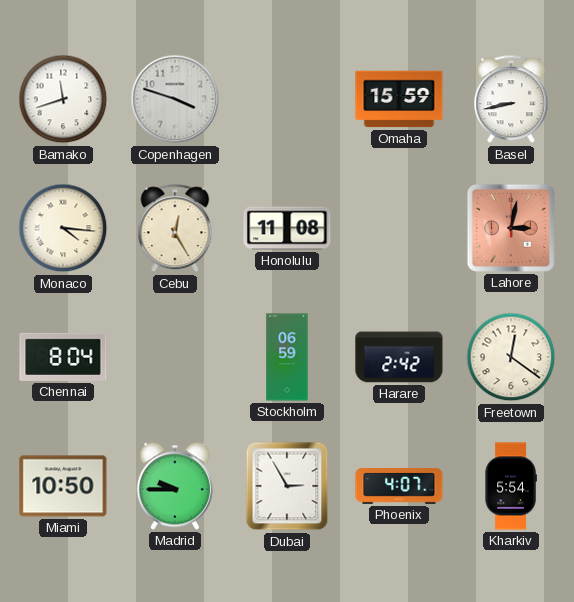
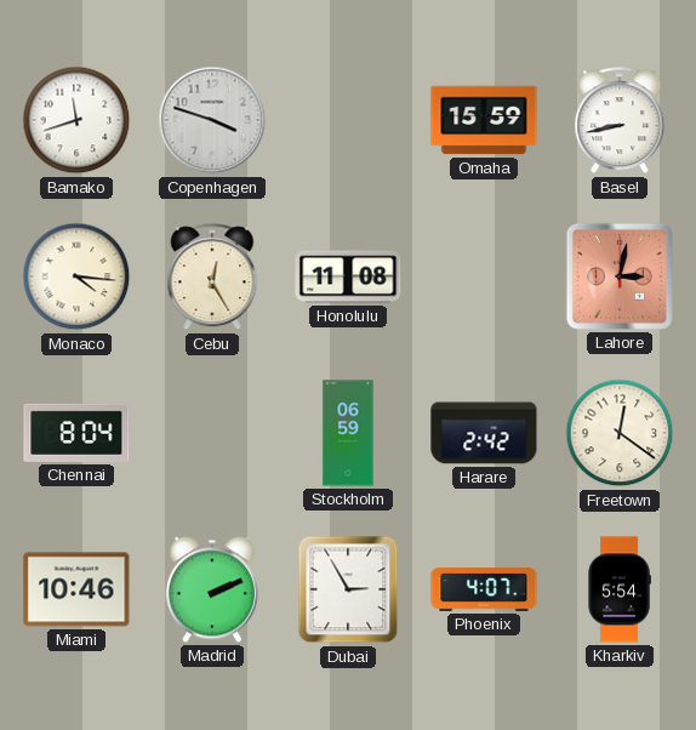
Miami: 10:50 -> 10:46 (76, 589)
Madrid: 9:45 -> 2:11 (212, 589)
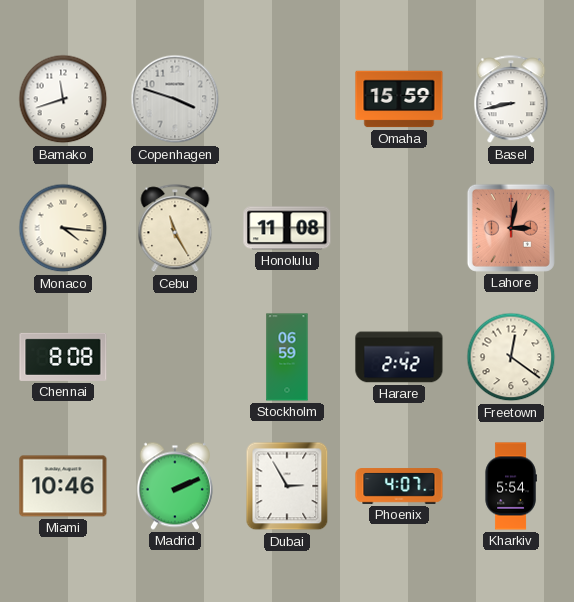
Cebu: 12:25 -> 11:25 (175, 229)
Chennai: 8:04 -> 8:08 (63, 357)
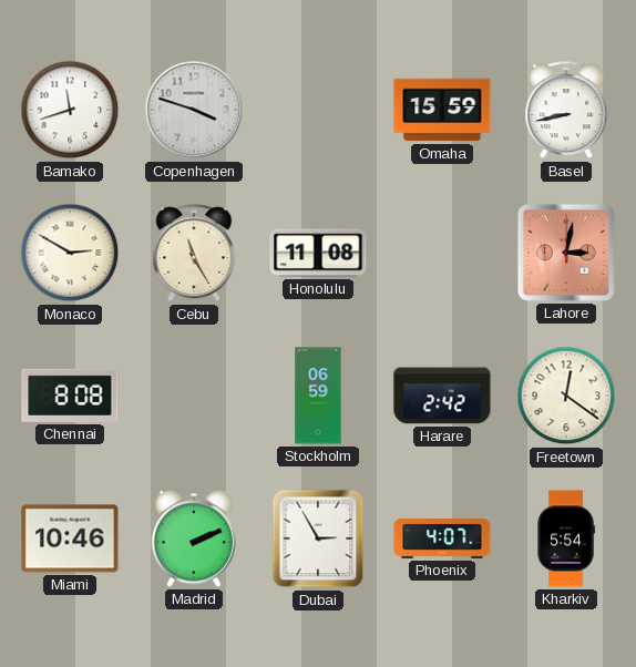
Monaco: 4:16 -> 2:50 (70, 253)
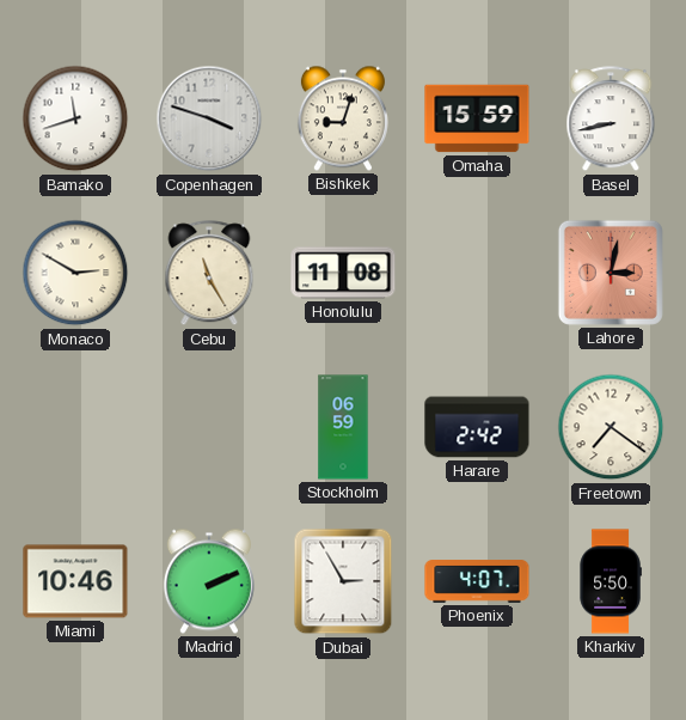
Bishkek: none -> 9:03 (343, 118)
Chennai: 8:08 -> none (70, 396)
Freetown: 12:21 -> 7:21 (611, 427)
Kharkiv: 5:54 -> 5:50 (611, 581)
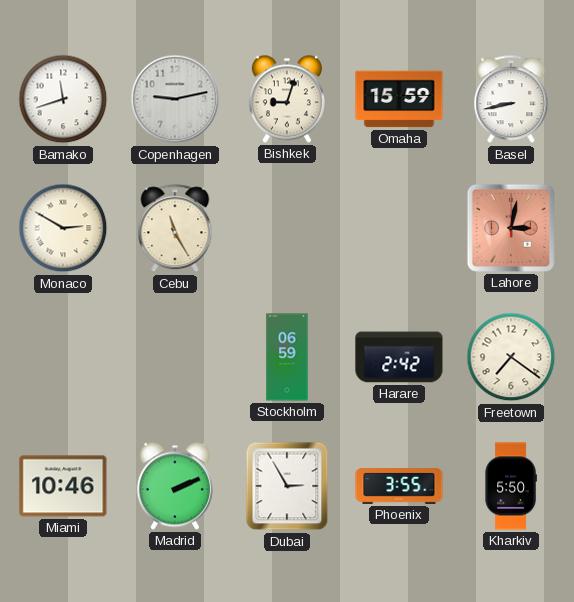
Copenhagen: 3:48 -> 9:13 (175, 99)
Honolulu: 11:08 -> none (343, 273)
Phoenix: 4:07 -> 3:55 (399, 486)
